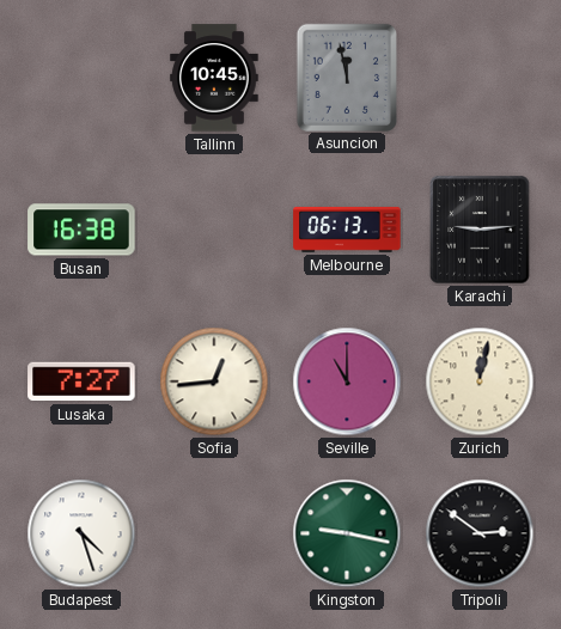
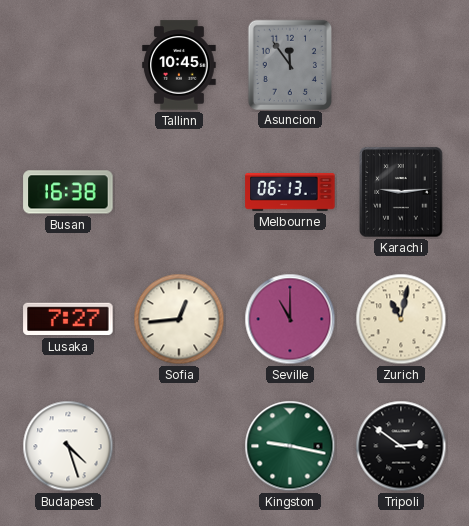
Asuncion: 11:58 -> 11:54 (289, 64)
Zurich: 12:02 -> 11:02 (401, 319)
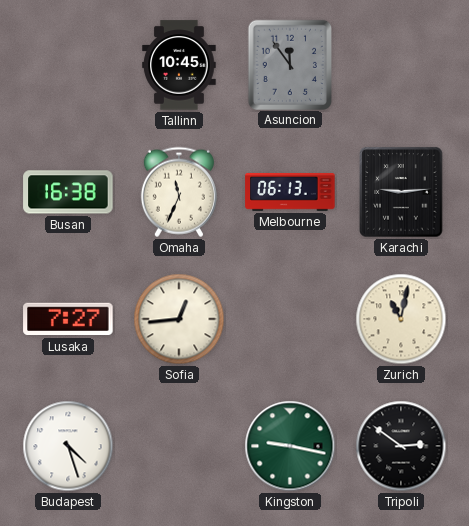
Omaha: none -> 11:34 (179, 192)
Seville: 11:00 -> none (290, 319)
